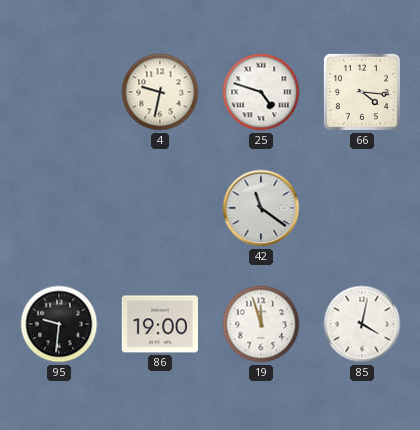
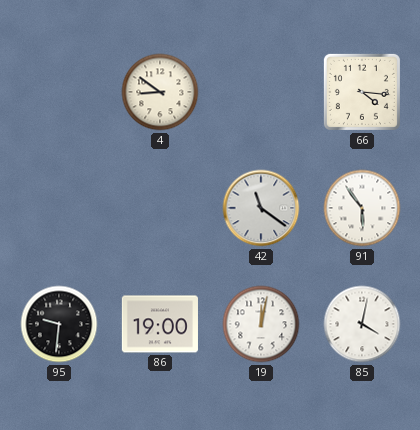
4: 9:32 -> 8:51 (160, 92)
25: 4:48 -> none (261, 92)
91: none -> 5:54 (362, 208)
19: 11:57 -> 12:02 (261, 324)
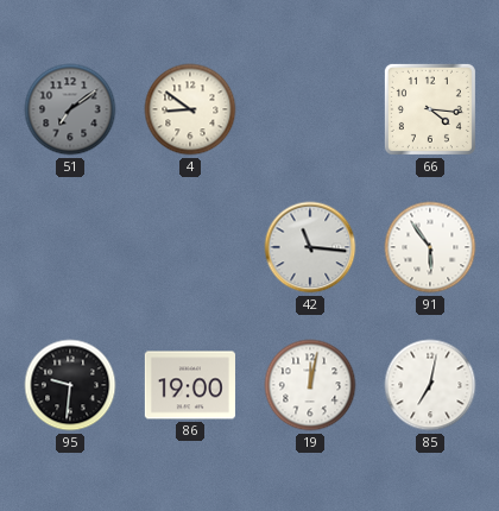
51: none -> 7:09 (70, 109)
42: 11:21 -> 11:16 (310, 247)
85: 4:02 -> 7:02 (430, 385)
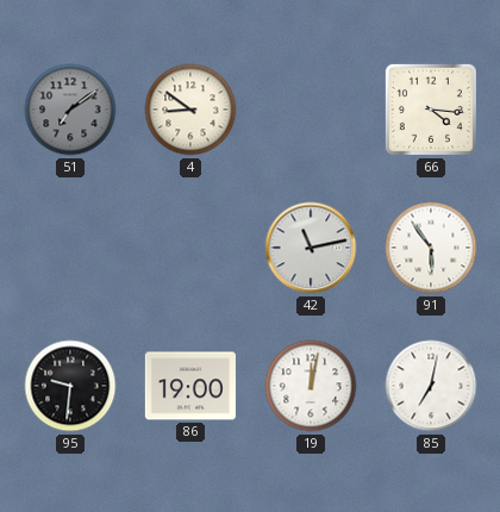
42: 11:16 -> 11:13 (311, 248)
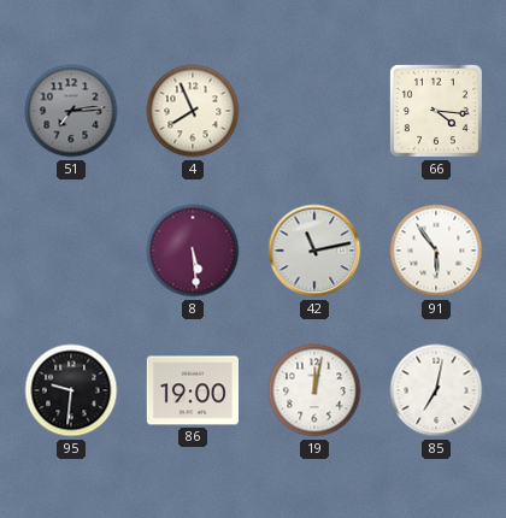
51: 7:09 -> 7:14 (71, 111)
4: 8:51 -> 7:56 (193, 111)
8: none -> 5:29 (193, 251)
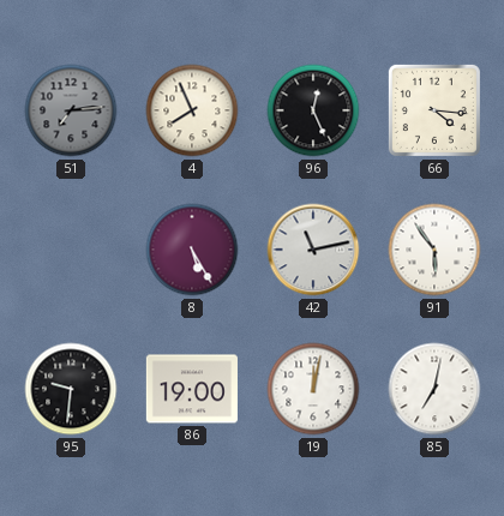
96: none -> 12:26 (313, 110)
8: 5:29 -> 5:25 (192, 250)
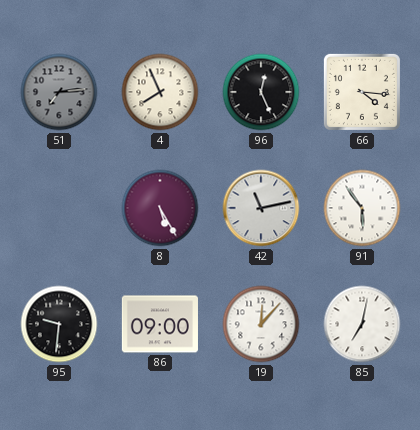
86: 19:00 -> 09:00 (160, 324)
19: 12:02 -> 12:07 (261, 324)
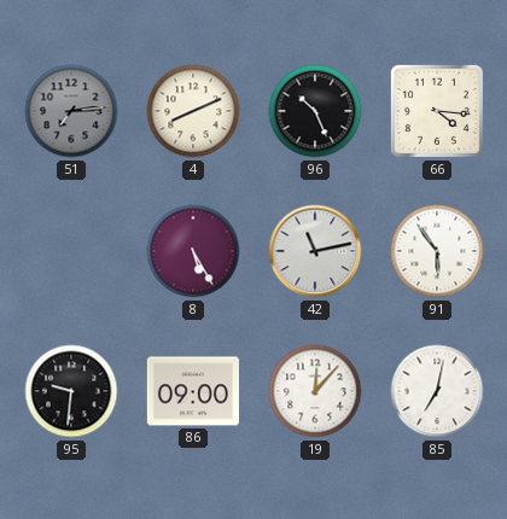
4: 7:56 -> 8:11 (193, 111)
96: 12:26 -> 10:26 (315, 111)
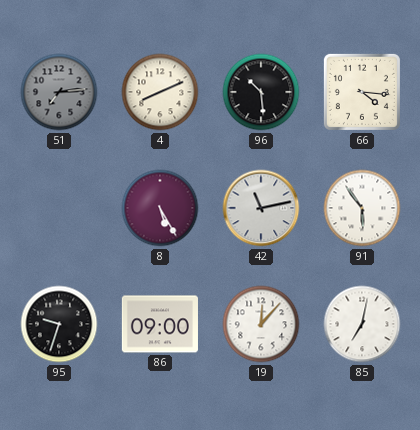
96: 10:26 -> 10:29 (261, 92)
95: 9:31 -> 9:33 (59, 324)
